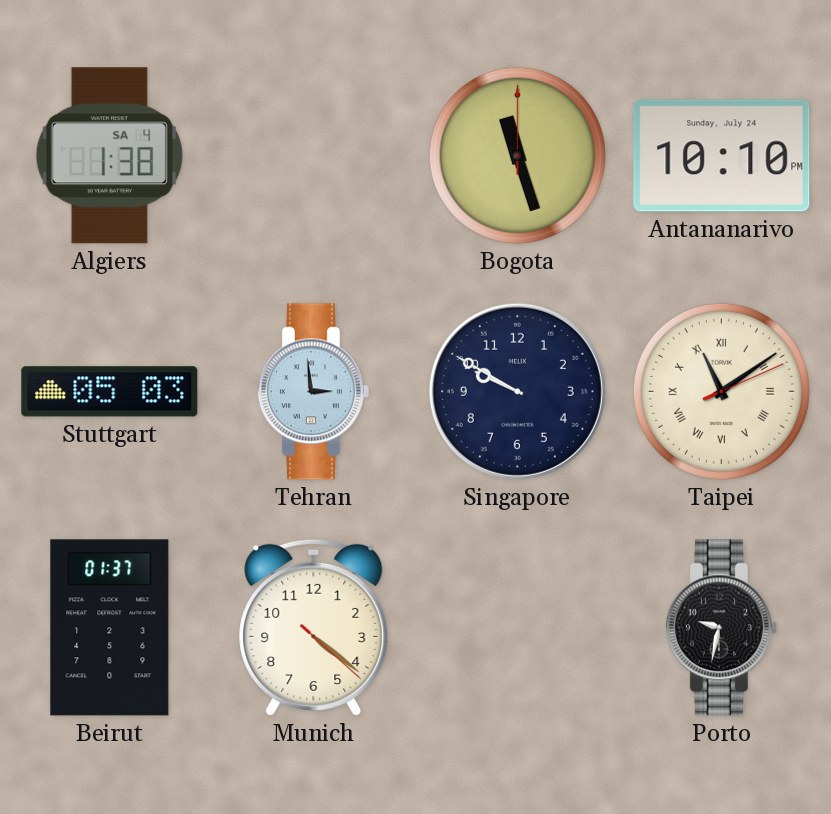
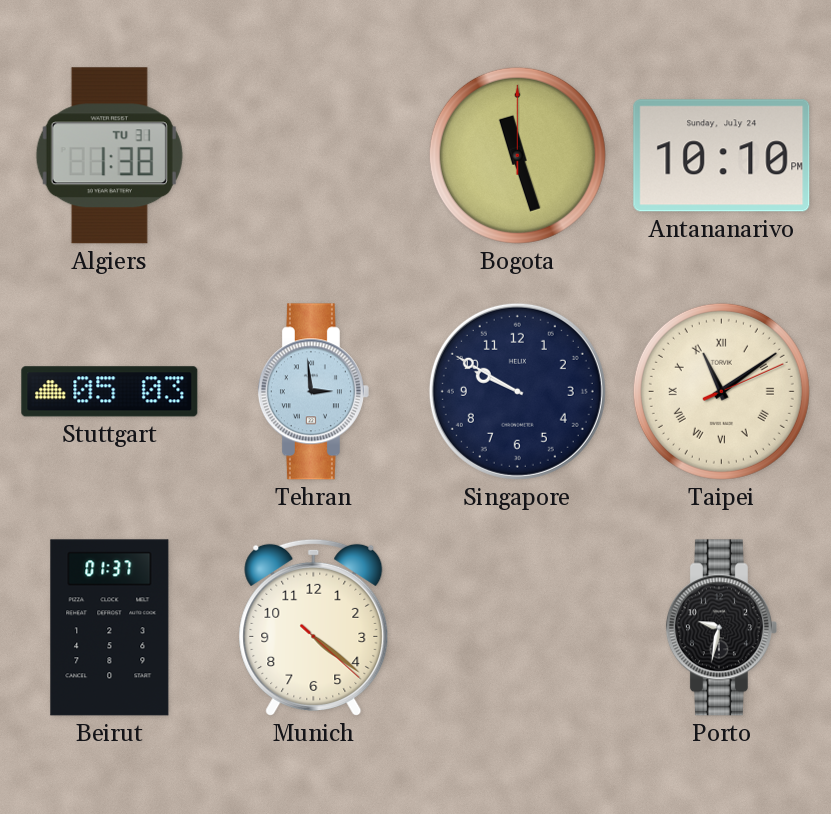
Algiers date: SA 4 -> TU 31 (109, 156)
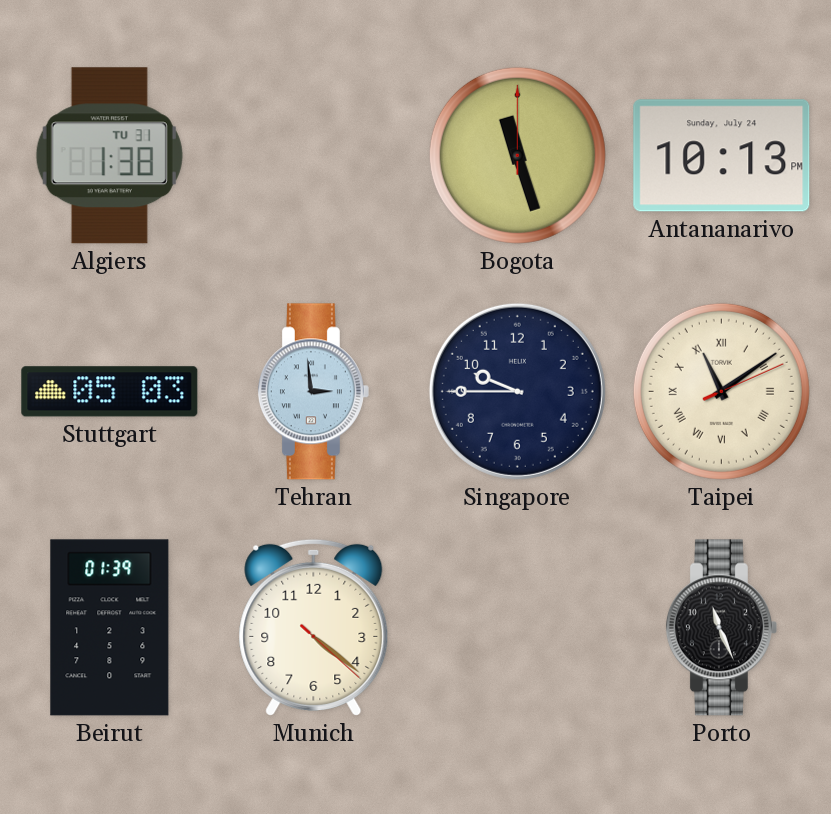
Antananarivo: 10:10 -> 10:13 (722, 156)
Singapore: 9:50 -> 9:45 (517, 391)
Beirut: 01:37 -> 01:39 (110, 628)
Porto: 9:32 -> 11:26 (721, 628)
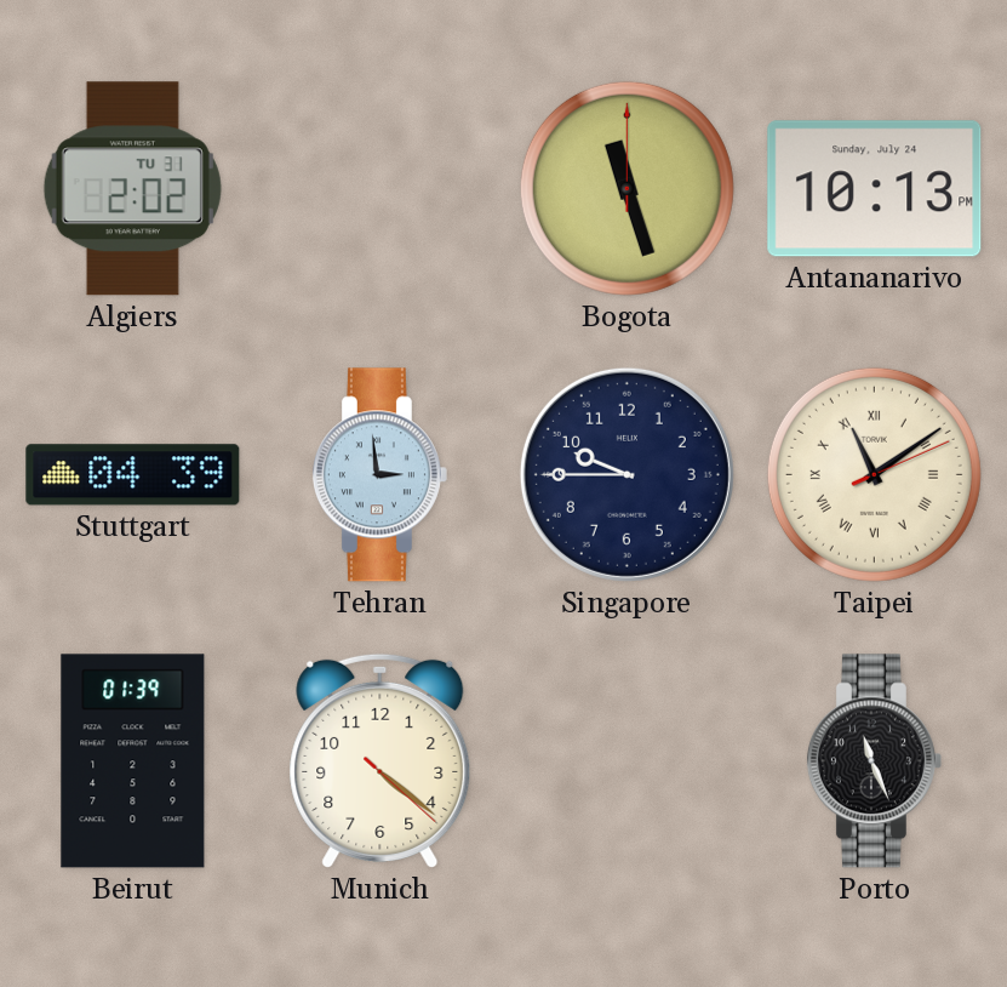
Algiers: 1:38 -> 2:02 (132, 189)
Stuttgart: 05:03 -> 04:39 (133, 475)
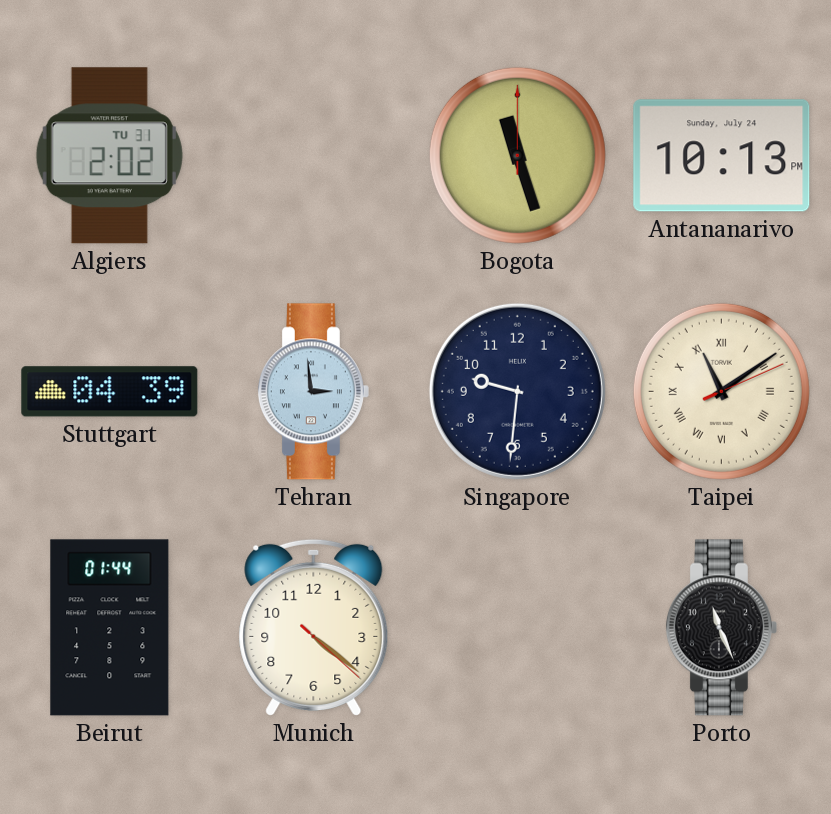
Singapore: 9:45 -> 9:31 (517, 391)
Beirut: 01:39 -> 01:44 (110, 628)
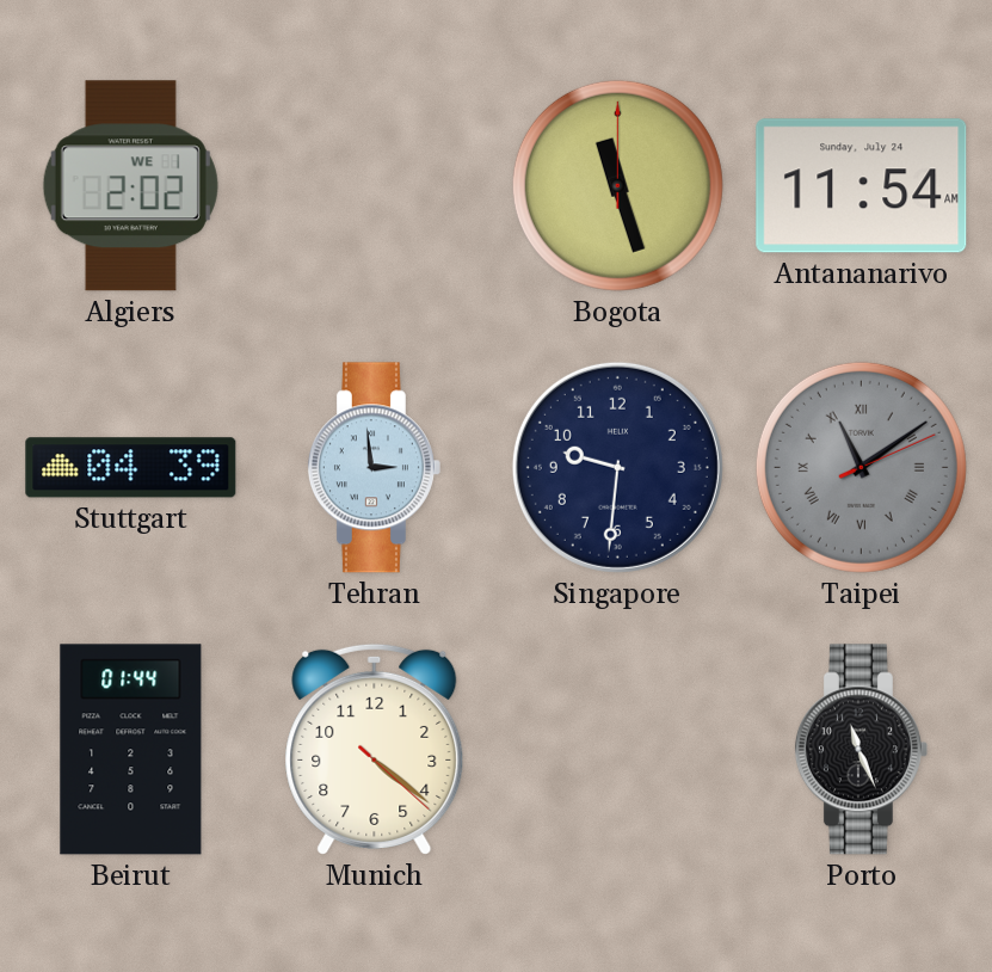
Algiers date: TU 31 -> WE 1 (130, 186)
Antananarivo: 10:13 -> 11:54 (862, 186)
Taipei dial: cream -> grey (861, 467)
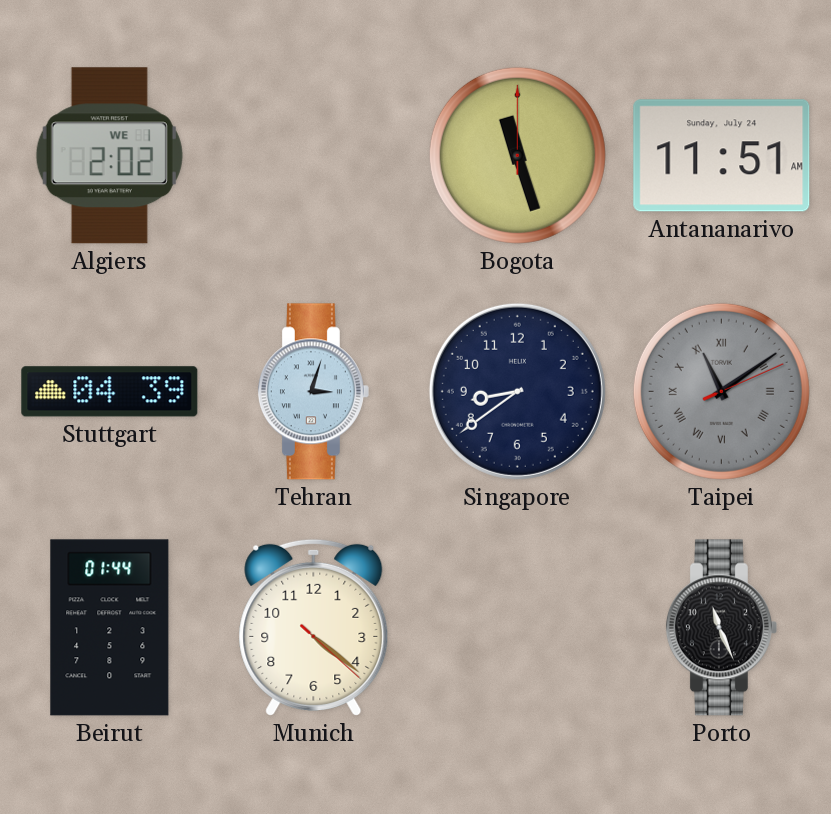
Antananarivo: 11:54 -> 11:51 (722, 156)
Tehran: 2:59 -> 3:03 (313, 392)
Singapore: 9:31 -> 8:39 (517, 391)
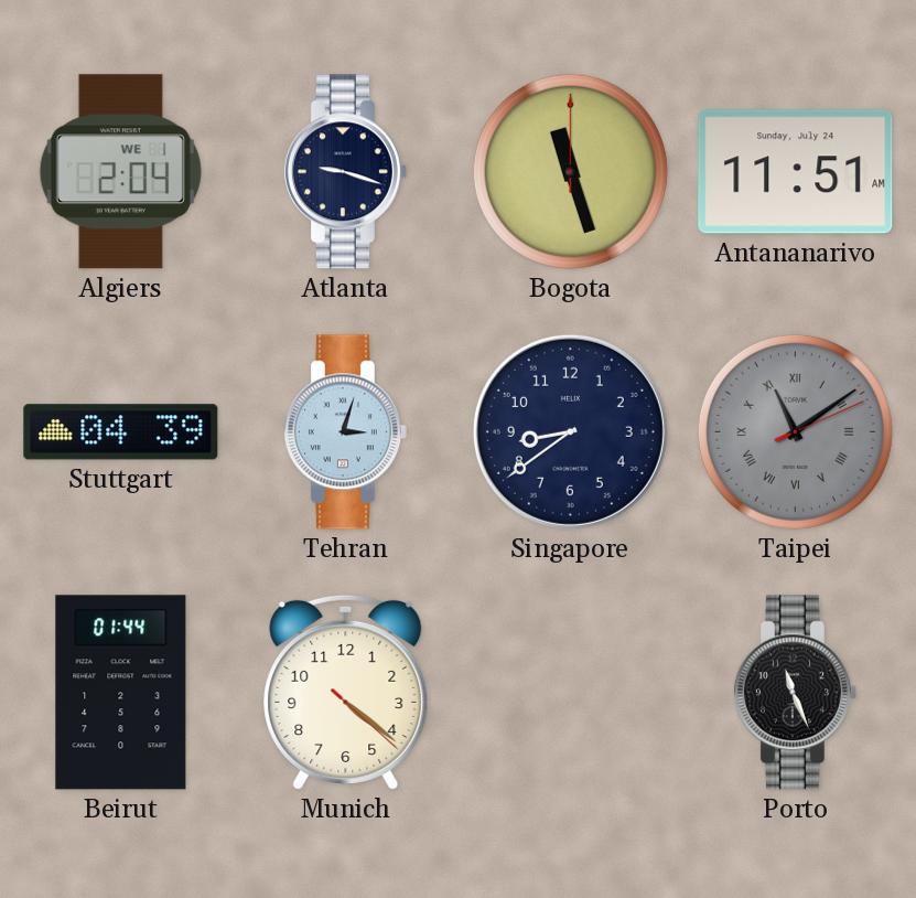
Algiers: 2:02 -> 2:04 (120, 172)
Atlanta: none -> 9:18 (345, 172)
